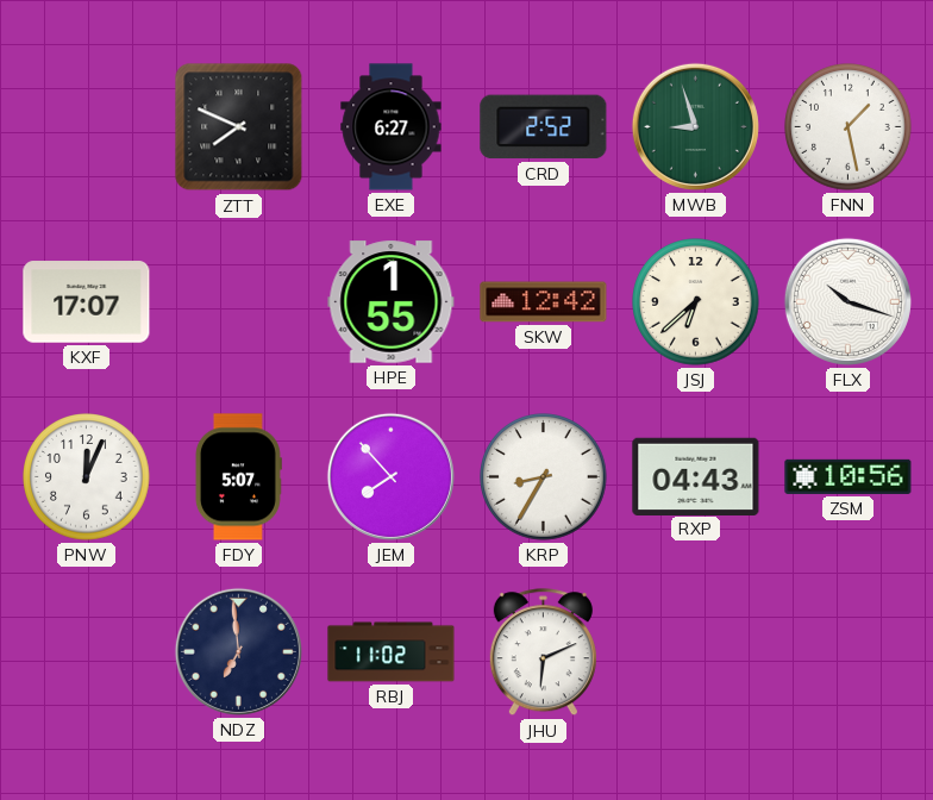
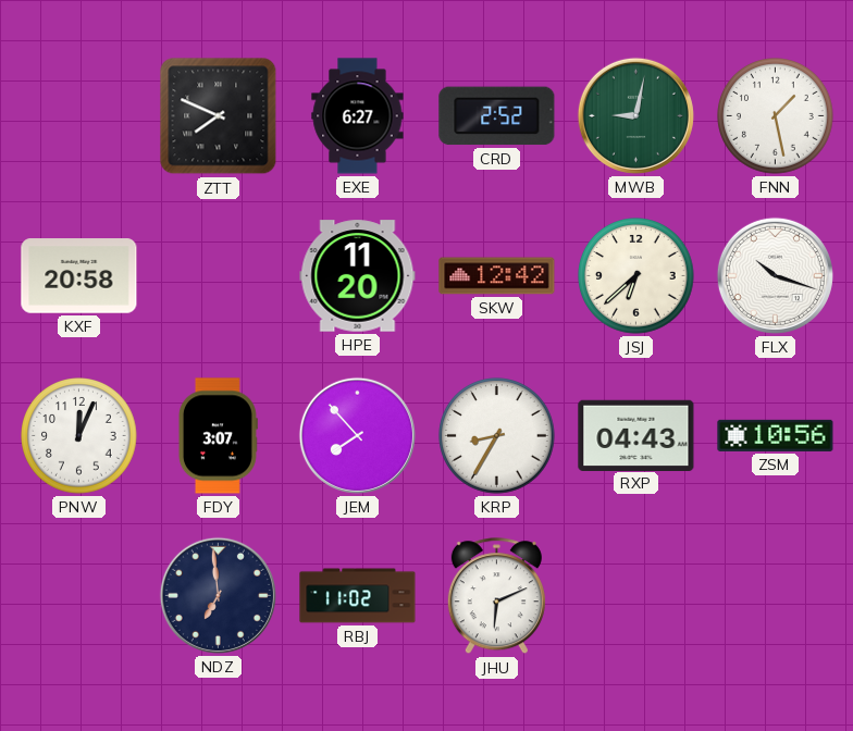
MWB: 8:57 -> 9:02 (635, 115)
KXF: 17:07 -> 20:58 (79, 276)
HPE: 1:55 -> 11:20 (358, 276)
FDY: 5:07 -> 3:07 (218, 436)
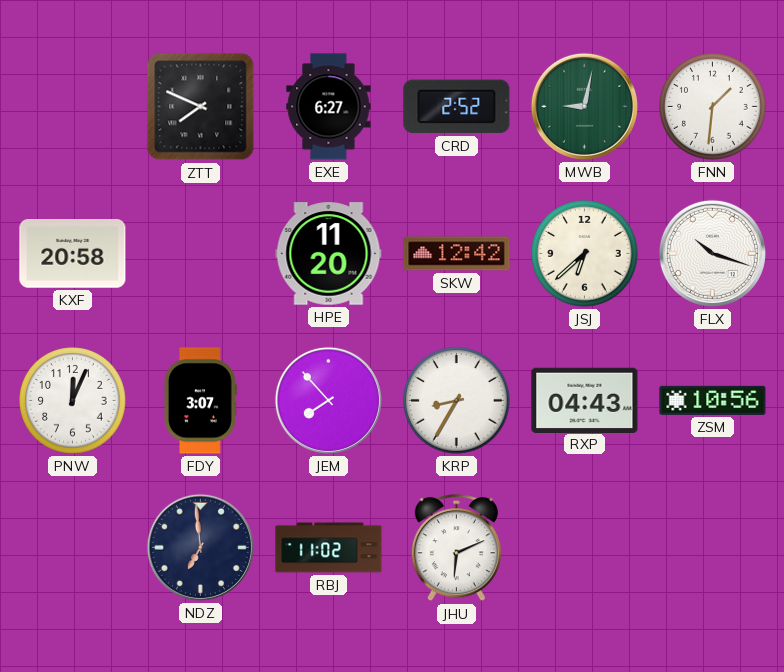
FNN: 1:28 -> 1:31 (713, 107)
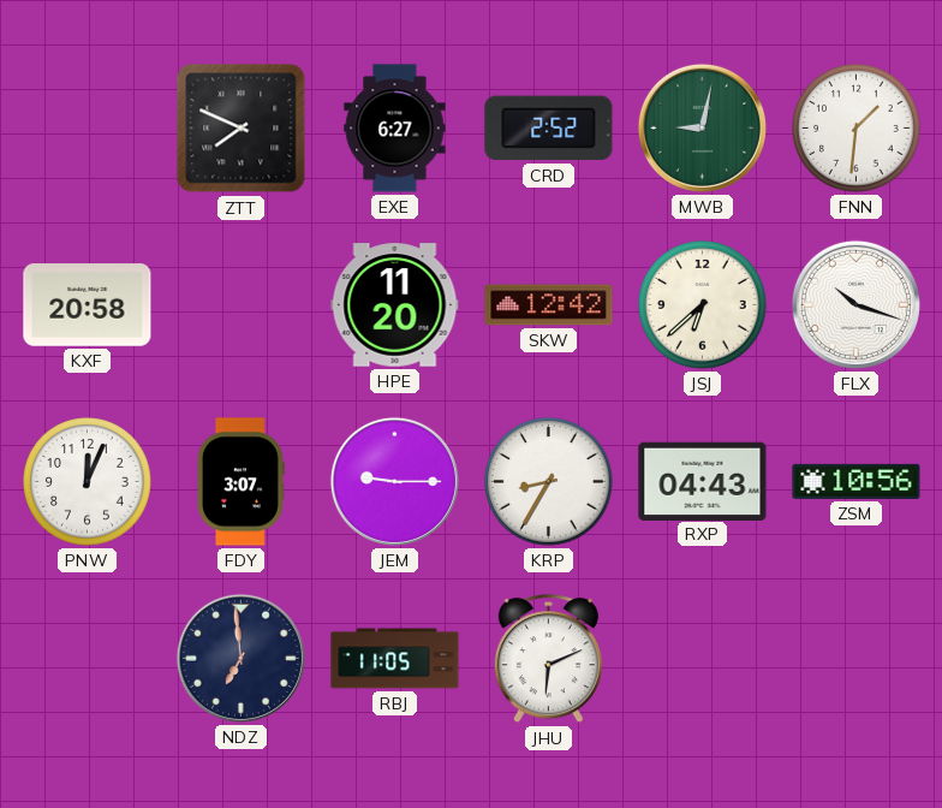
JEM: 7:53 -> 9:15 (394, 481)
RBJ: 11:02 -> 11:05 (395, 659)
